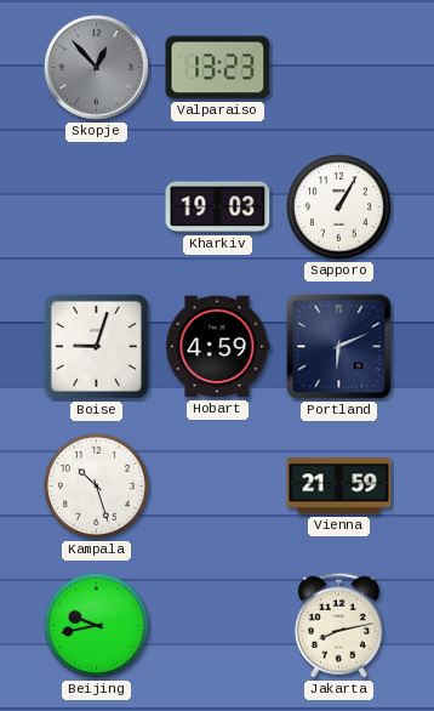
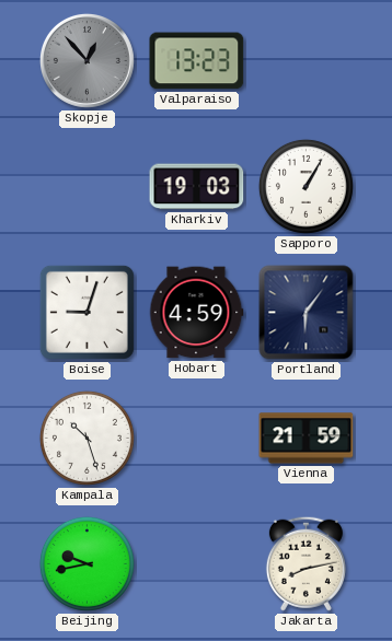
Portland: 6:11 -> 6:06 (307, 313)
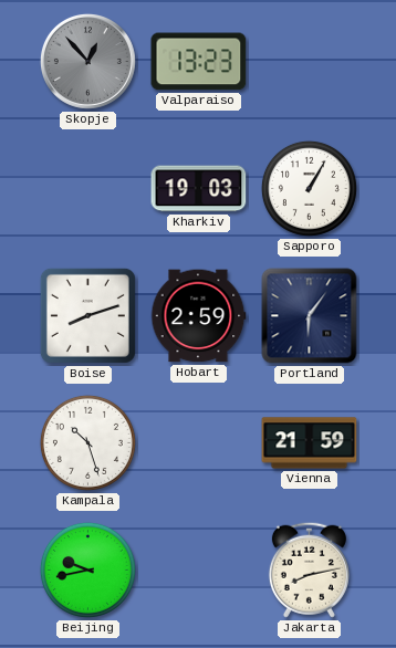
Boise: 9:03 -> 8:12 (87, 315)
Hobart: 4:59 -> 2:59 (198, 316)
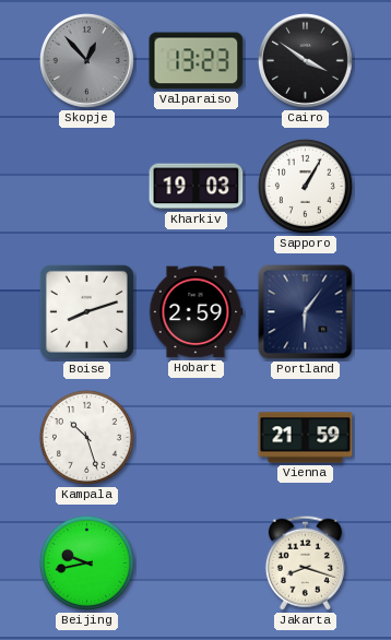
Cairo: none -> 3:51 (305, 60)
Jakarta: 8:13 -> 8:18 (305, 562)
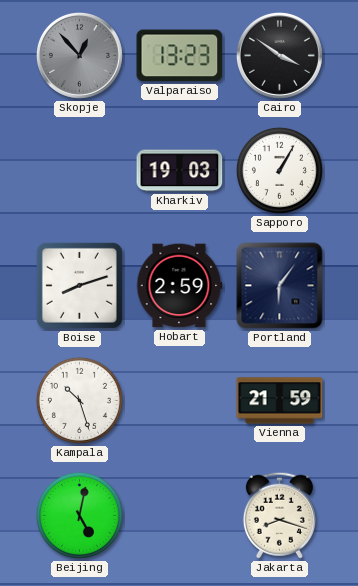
Beijing: 9:43 -> 5:02 (79, 515)
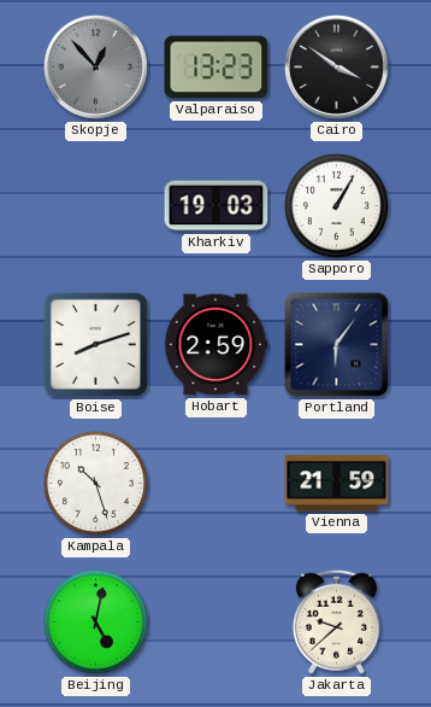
Jakarta: 8:18 -> 9:38 (336, 621)
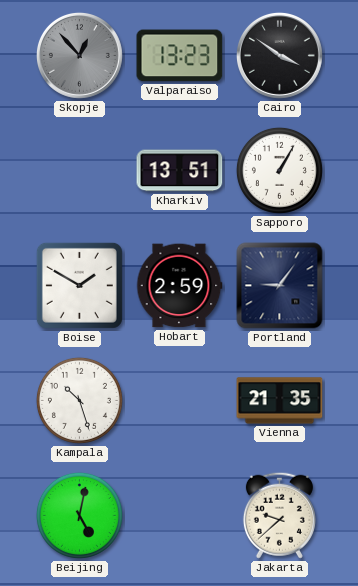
Kharkiv: 19:03 -> 13:51 (180, 171)
Boise: 8:12 -> 1:50 (79, 285)
Portland: 6:06 -> 9:06 (280, 286)
Vienna: 21:59 -> 21:35 (280, 401)
